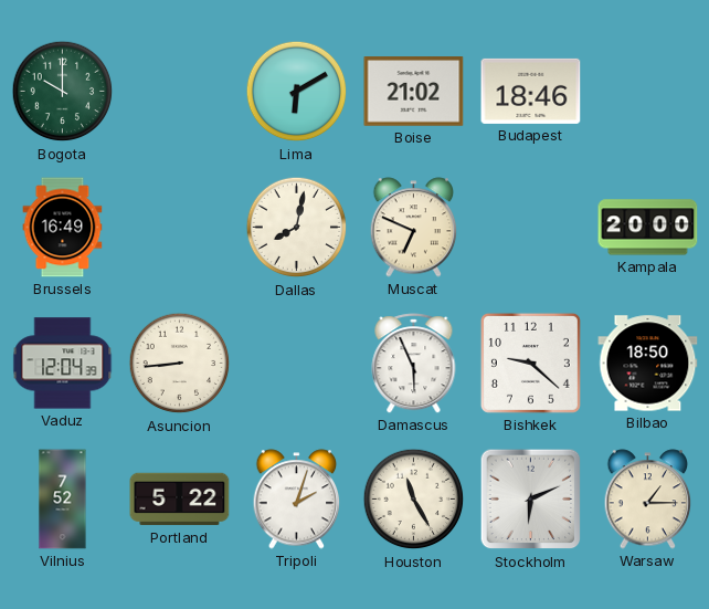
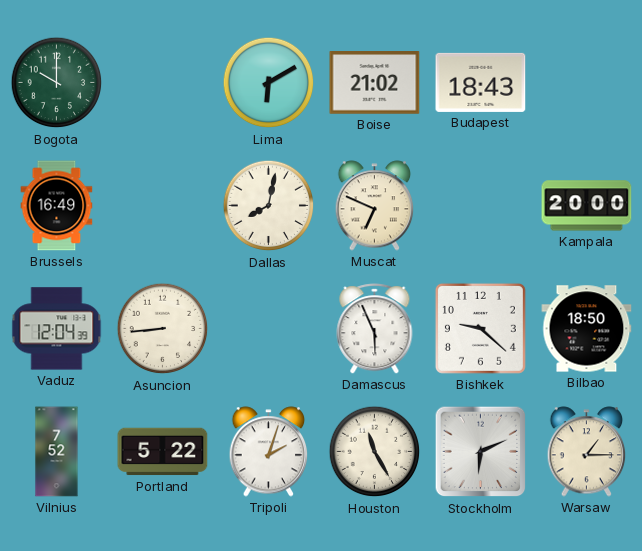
Budapest: 18:46 -> 18:43 (481, 82)
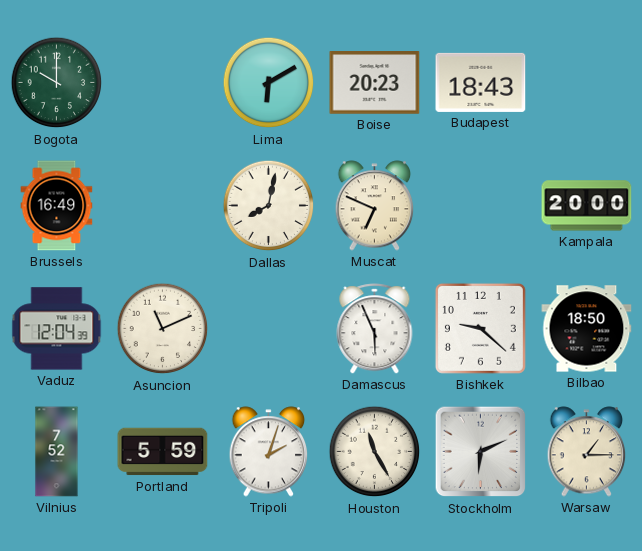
Boise: 21:02 -> 20:23 (375, 83)
Asuncion: 8:44 -> 11:11 (163, 329)
Portland: 5:22 -> 5:59 (163, 452)
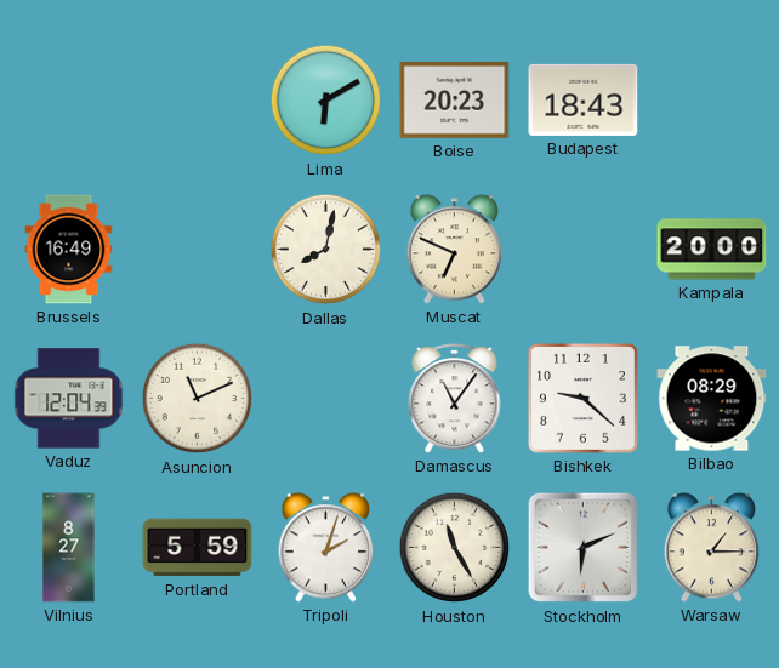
Bogota: 10:00 -> none (57, 83)
Damascus: 5:56 -> 11:06 (455, 399)
Bilbao: 18:50 -> 08:29 (712, 399)
Vilnius: 7:52 -> 8:27 (69, 548)
